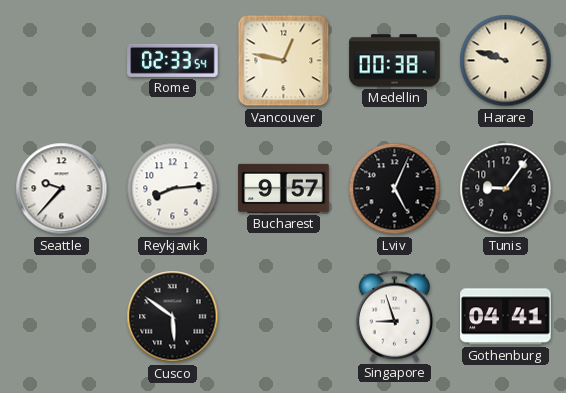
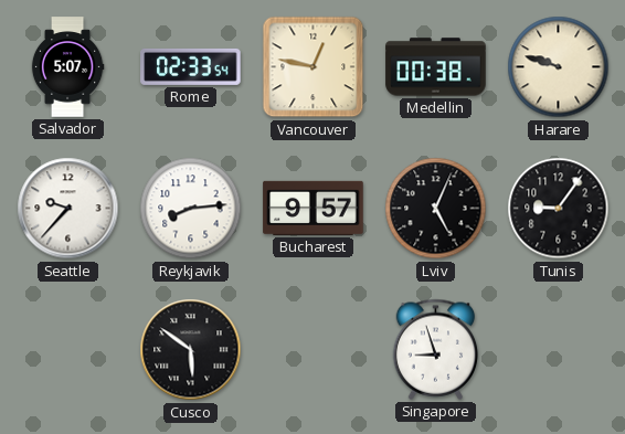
Salvador: none -> 5:07 (67, 67)
Gothenburg: 04:41 -> none (506, 317)
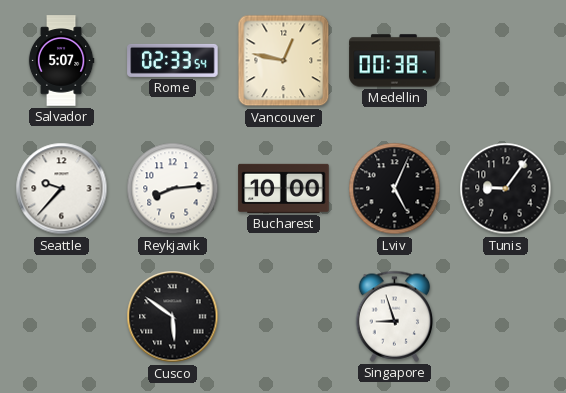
Harare: 9:48 -> none (559, 67)
Bucharest: 9:57 -> 10:00 (284, 188)
